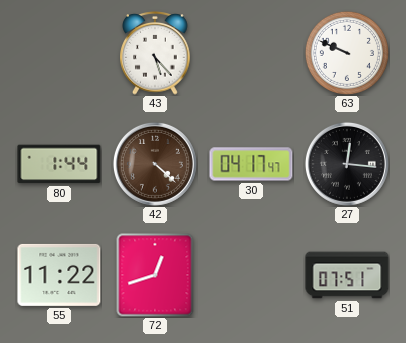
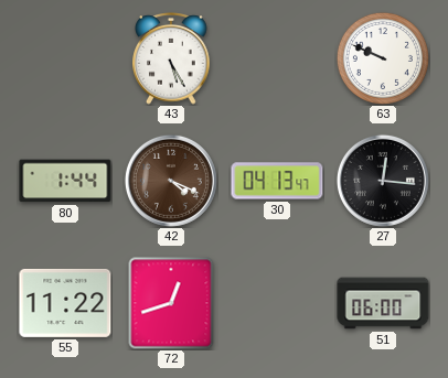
43: 5:23 -> 5:25 (171, 60)
42: 4:22 -> 4:19 (171, 181)
30: 04:17 -> 04:13 (277, 181)
51: 07:51 -> 06:00 (383, 303)
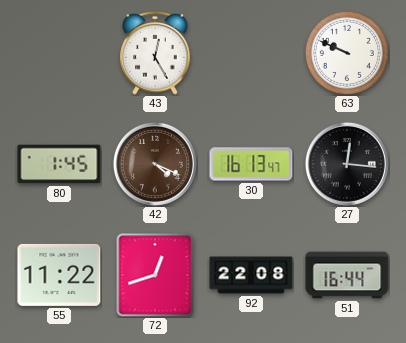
43: 5:25 -> 12:25 (155, 54)
80: 1:44 -> 1:45 (59, 164)
30: 04:13 -> 16:13 (251, 164)
92: none -> 22:08 (251, 275)
51: 06:00 -> 16:44 (347, 275)
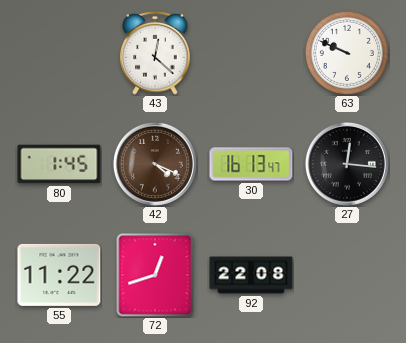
43: 12:25 -> 12:22 (155, 54)
51: 16:44 -> none (347, 275)
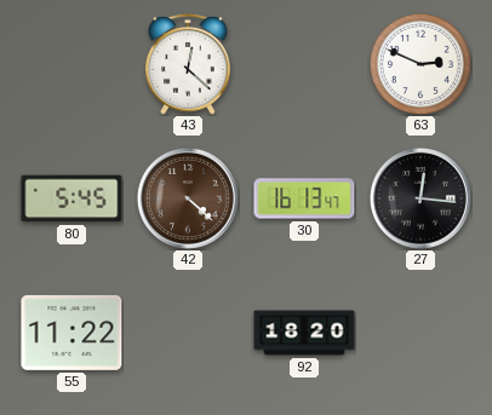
63: 9:49 -> 2:49 (421, 64)
80: 1:45 -> 5:45 (71, 198)
42: 4:19 -> 4:22 (188, 198)
72: 12:42 -> none (155, 275)
92: 22:08 -> 18:20 (304, 333)
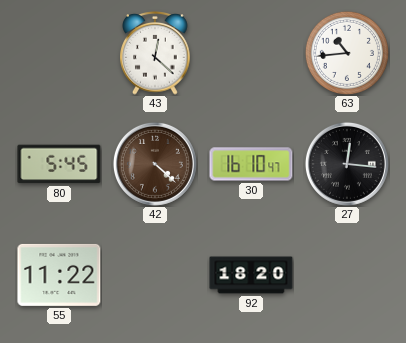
63: 2:49 -> 10:44 (347, 53)
30: 16:13 -> 16:10 (251, 164)
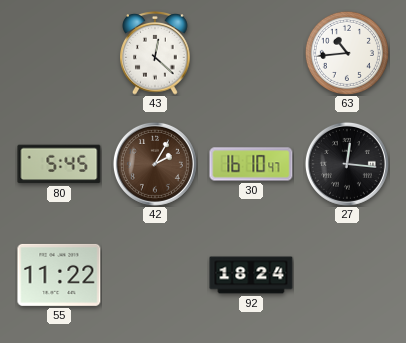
42: 4:22 -> 2:05 (155, 164)
92: 18:20 -> 18:24 (251, 275)
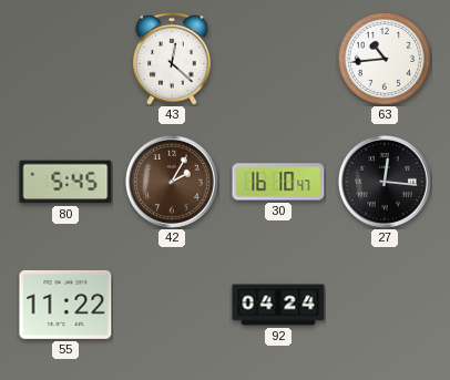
92: 18:24 -> 04:24 (278, 305)
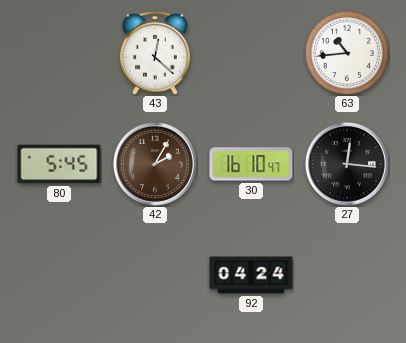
55: 11:22 -> none (65, 305)
